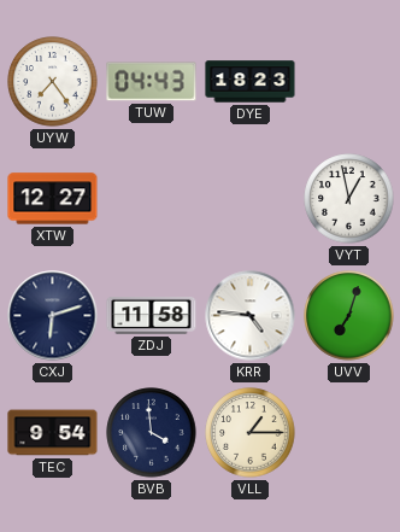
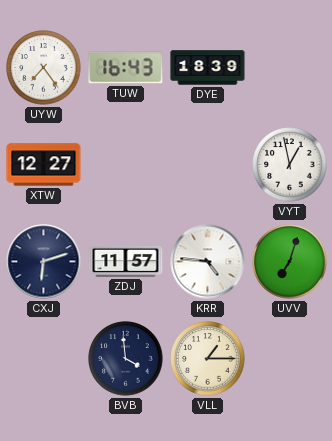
TUW: 04:43 -> 16:43 (126, 68)
DYE: 18:23 -> 18:39 (208, 68)
ZDJ: 11:58 -> 11:57 (126, 261)
TEC: 9:54 -> none (53, 433)
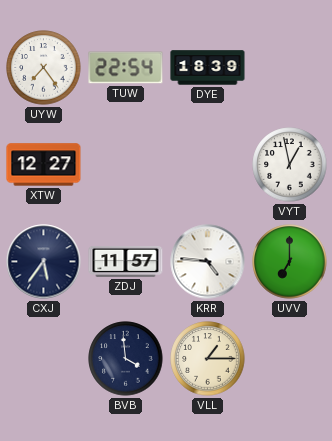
TUW: 16:43 -> 22:54 (126, 68)
CXJ: 6:12 -> 5:36 (44, 262)
UVV: 7:03 -> 7:00 (290, 262)
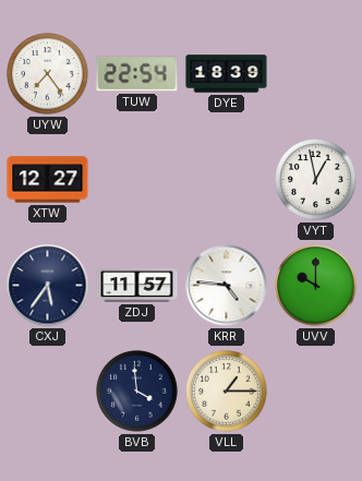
UVV: 7:00 -> 10:00 (316, 286)
